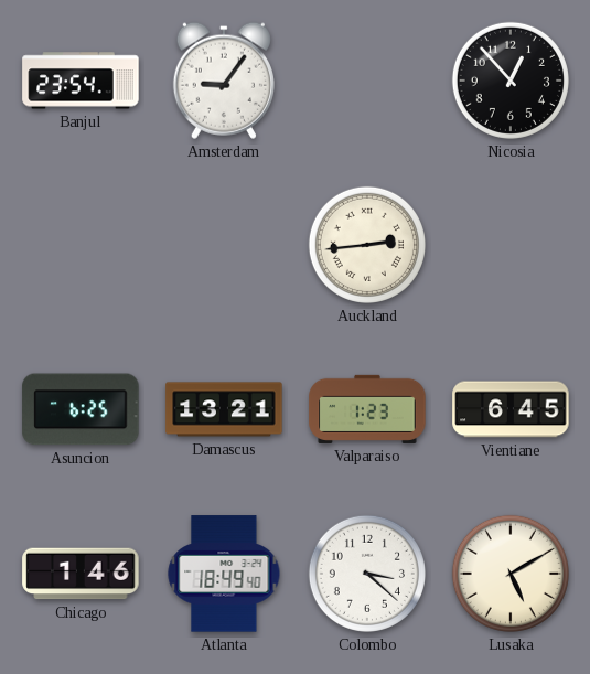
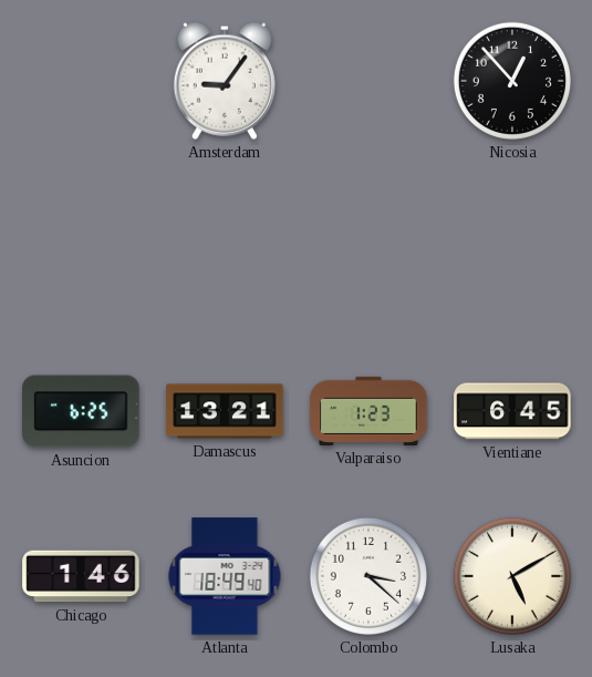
Banjul: 23:54 -> none (81, 81)
Auckland: 2:44 -> none (367, 245)
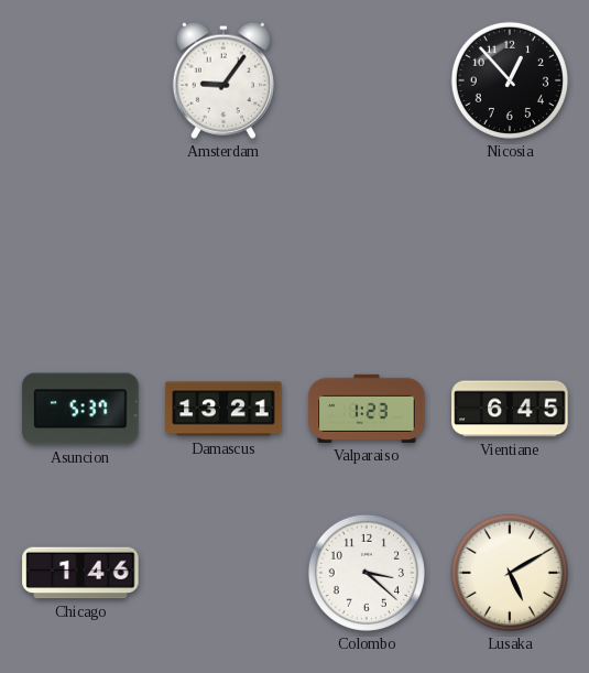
Asuncion: 6:25 -> 5:37 (80, 409)
Atlanta: 18:49 -> none (225, 576)
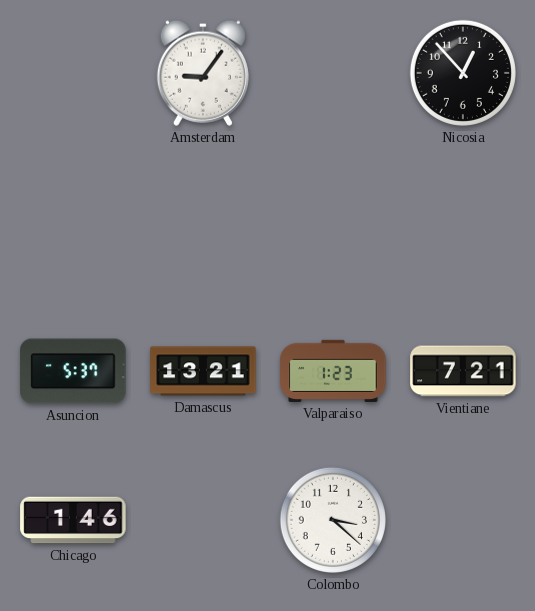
Vientiane: 6:45 -> 7:21 (463, 371)
Lusaka: 5:10 -> none (510, 573)
